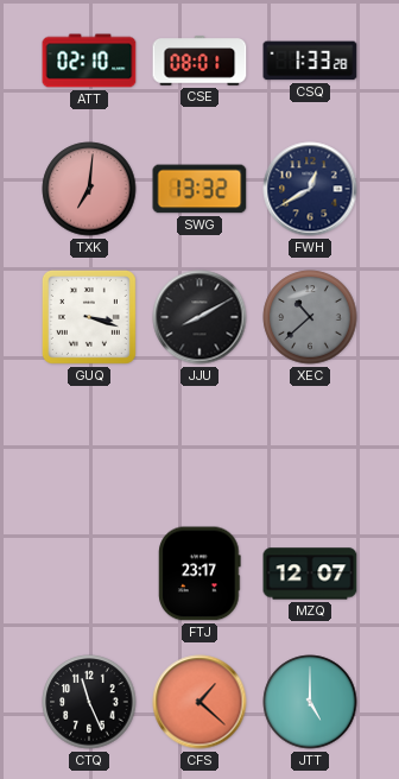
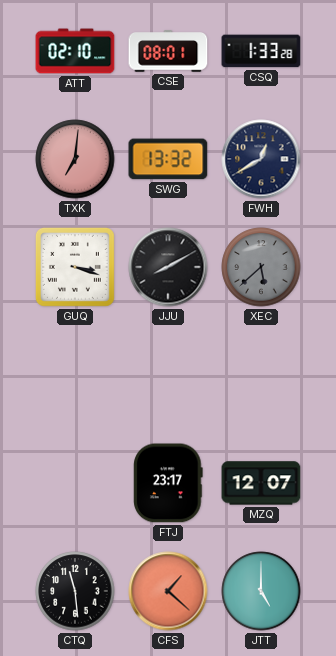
XEC: 10:38 -> 5:38 (261, 267)
CTQ: 11:26 -> 11:29 (75, 591)
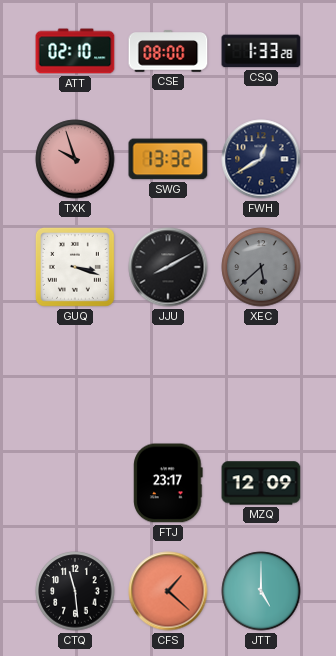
CSE: 08:01 -> 08:00 (168, 51)
TXK: 7:01 -> 9:57 (75, 159)
MZQ: 12:07 -> 12:09 (261, 483)
